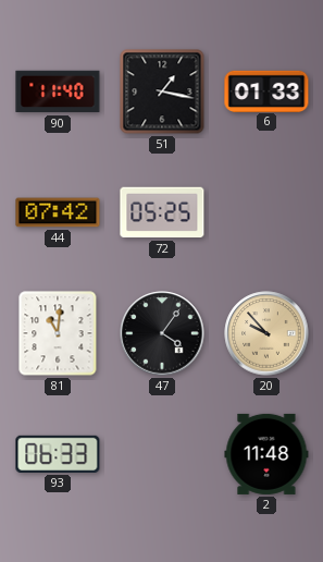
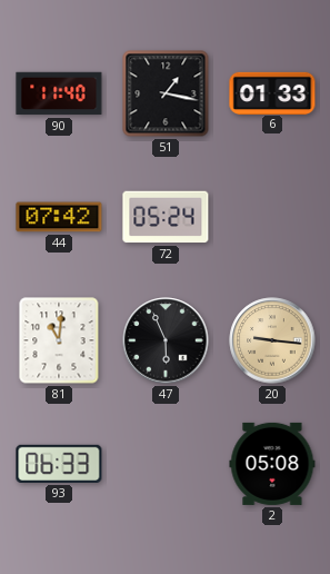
72: 05:25 -> 05:24 (166, 217)
47: 4:06 -> 5:56 (166, 340)
20: 9:53 -> 9:16 (272, 340)
2: 11:48 -> 05:08 (272, 464)
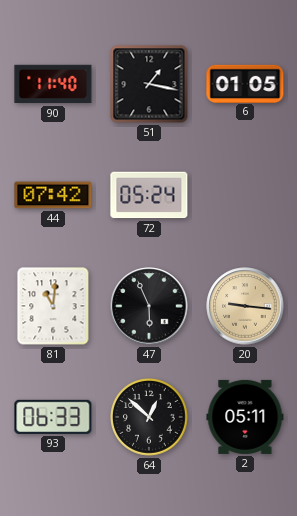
6: 01:33 -> 01:05 (245, 83)
64: none -> 12:52 (150, 418)
2: 05:08 -> 05:11 (245, 417)
